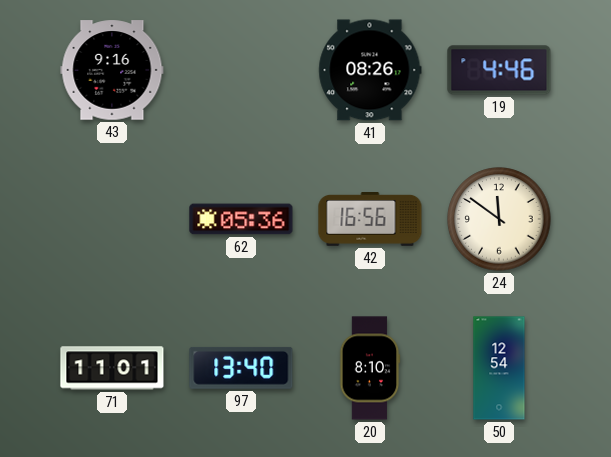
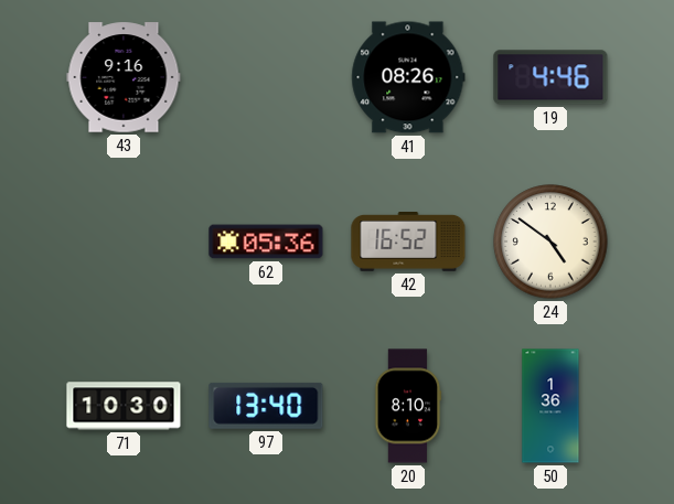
42: 16:56 -> 16:52 (408, 243)
24: 11:51 -> 4:51 (550, 242)
71: 11:01 -> 10:30 (124, 406)
50: 12:54 -> 1:36 (550, 406)
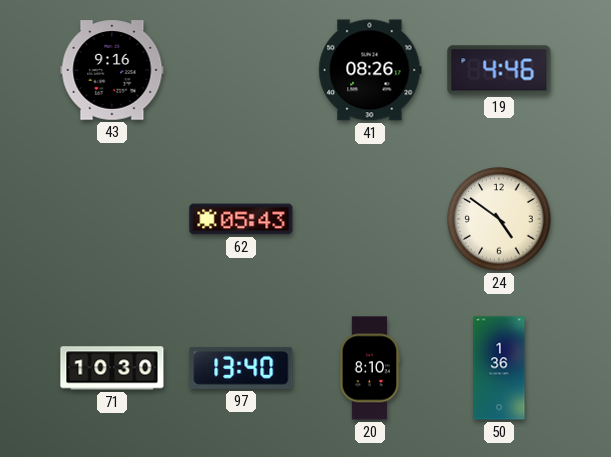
62: 05:36 -> 05:43 (241, 219)
42: 16:52 -> none (408, 243)
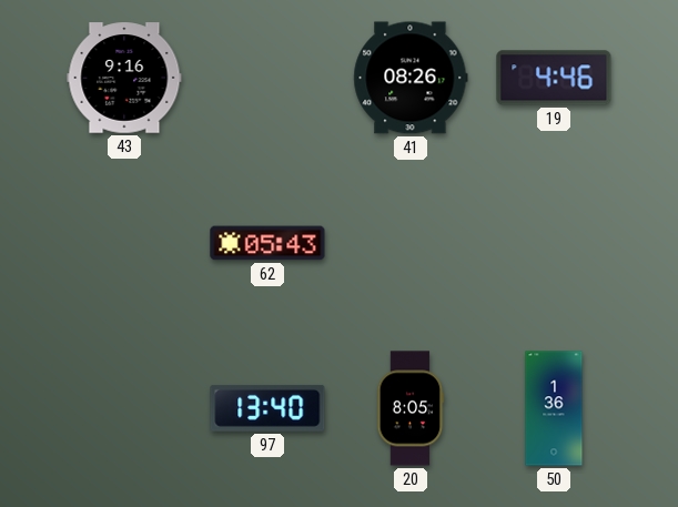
24: 4:51 -> none (499, 219)
71: 10:30 -> none (112, 368)
20: 8:10 -> 8:05 (411, 408)
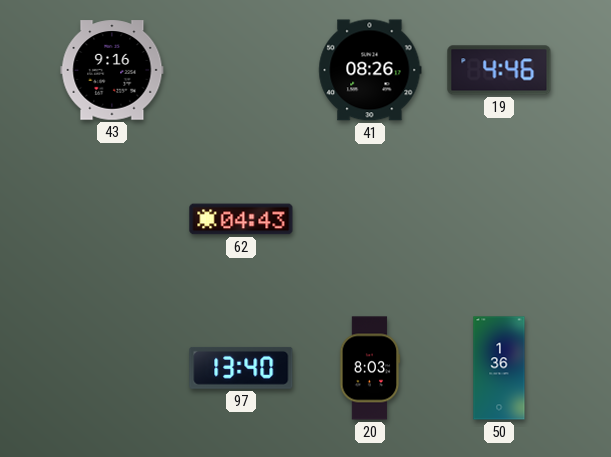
62: 05:43 -> 04:43 (241, 219)
20: 8:05 -> 8:03 (370, 368)
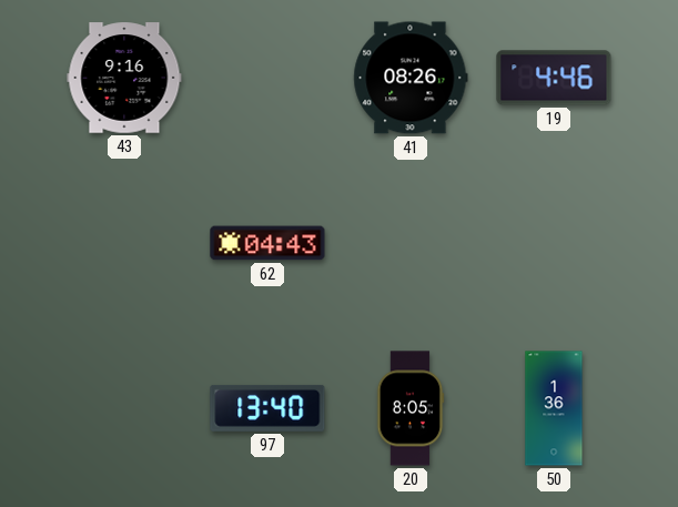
20: 8:03 -> 8:05 (411, 408)
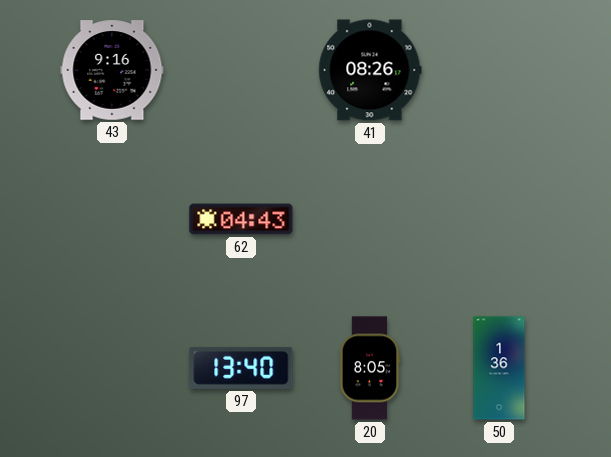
19: 4:46 -> none (554, 78)
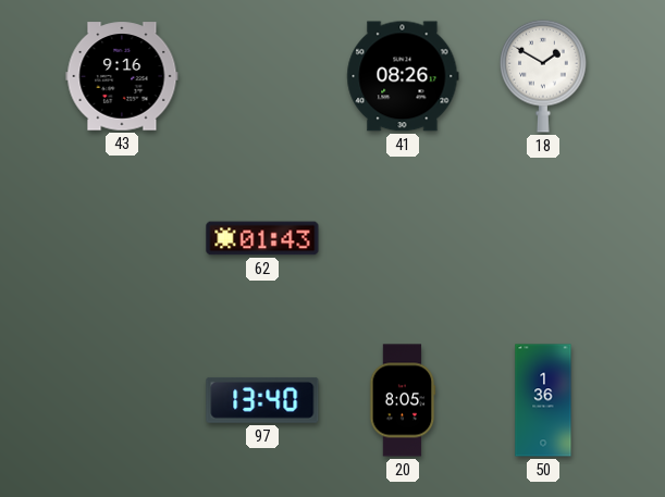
18: none -> 1:50 (543, 76)
62: 04:43 -> 01:43 (262, 238)
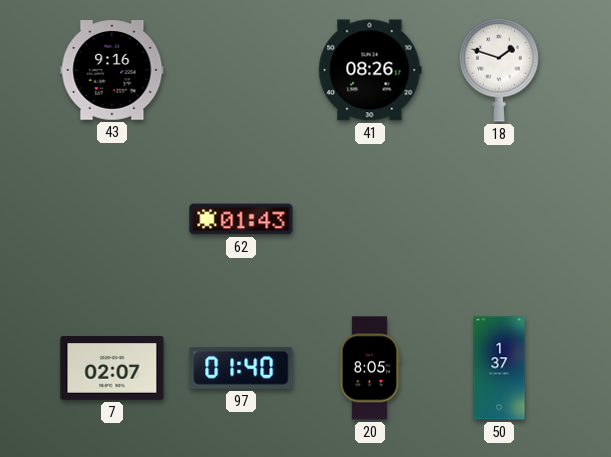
18: 1:50 -> 1:48 (499, 70)
7: none -> 02:07 (112, 369)
97: 13:40 -> 01:40 (241, 368)
50: 1:36 -> 1:37 (499, 368)
